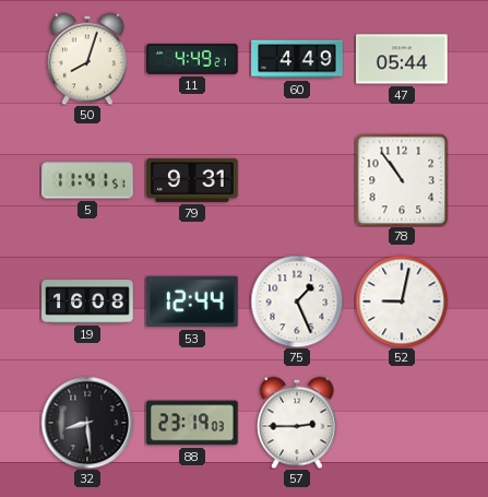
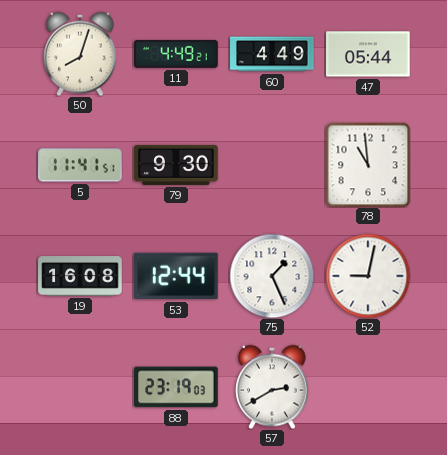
79: 9:31 -> 9:30 (176, 165)
78: 10:54 -> 10:59 (368, 165)
32: 8:29 -> none (87, 423)
57: 2:45 -> 2:40 (272, 387)
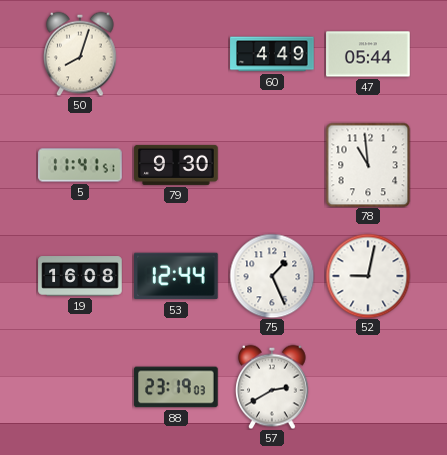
11: 4:49 -> none (176, 54)
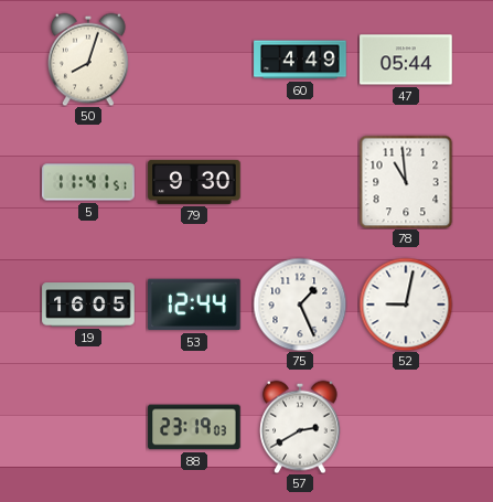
19: 16:08 -> 16:05 (88, 305)
